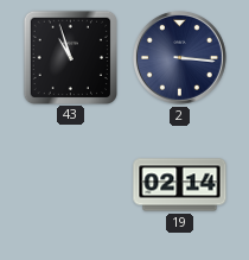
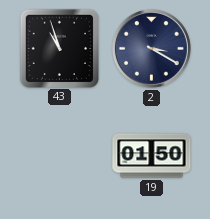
2: 3:16 -> 3:20 (151, 48)
19: 02:14 -> 01:50 (152, 156)
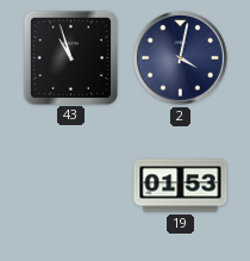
2: 3:20 -> 4:02 (180, 57)
19: 01:50 -> 01:53 (181, 186)
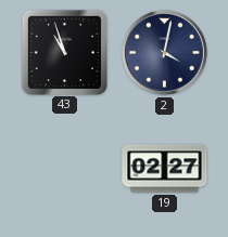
19: 01:53 -> 02:27 (165, 169)
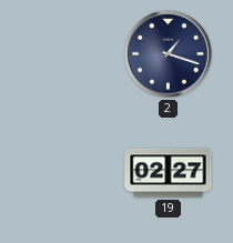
43: 10:57 -> none (64, 52)
2: 4:02 -> 1:18 (168, 53)
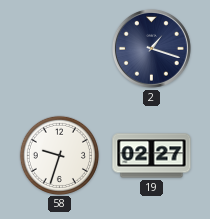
58: none -> 9:33 (59, 155)
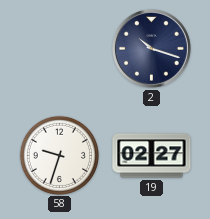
2: 1:18 -> 10:18 (151, 48)
